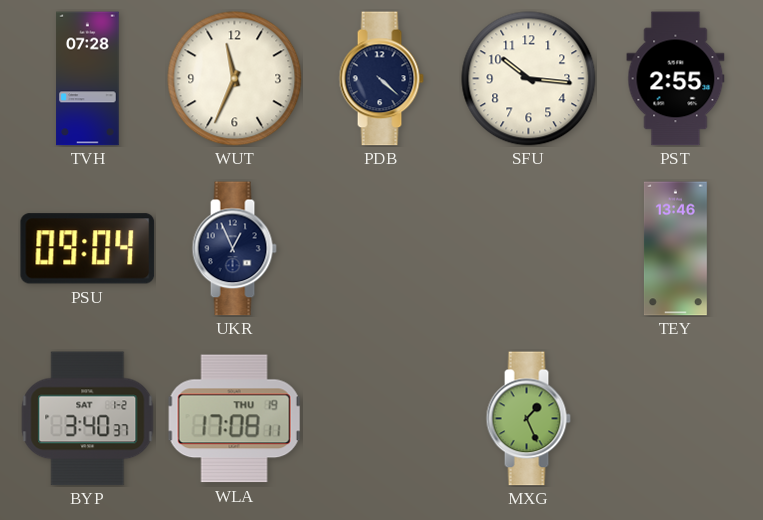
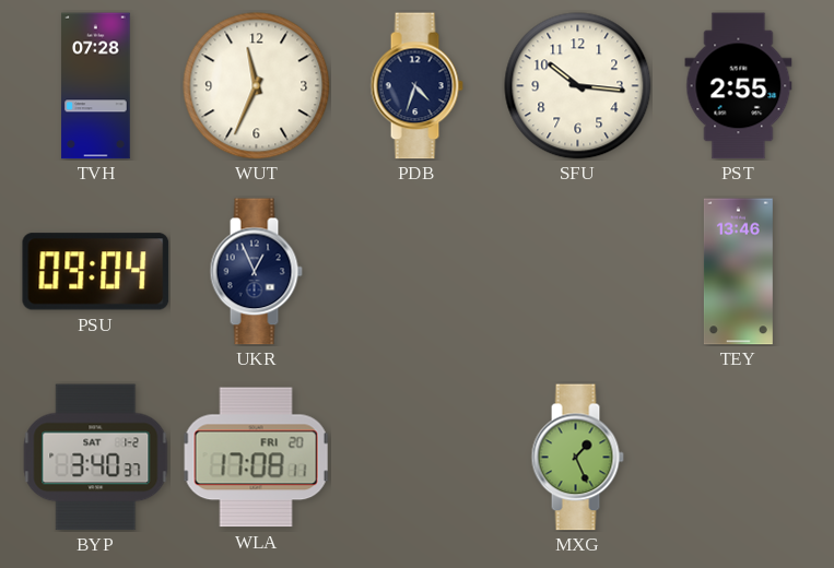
PDB: 4:22 -> 4:33 (416, 86)
WLA date: THU 19 -> FRI 20 (257, 458)
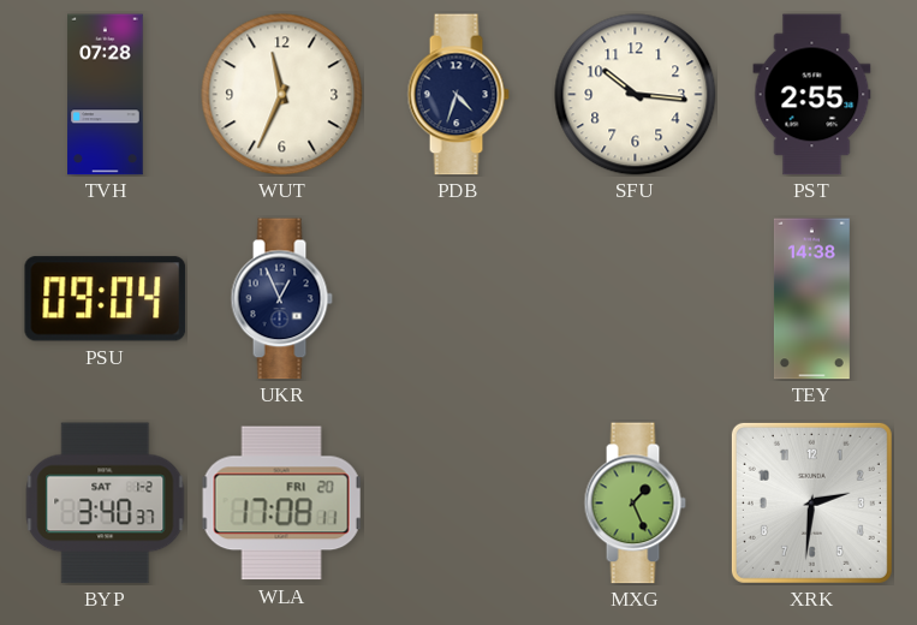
TEY: 13:46 -> 14:38 (811, 299)
XRK: none -> 2:31 (811, 502)
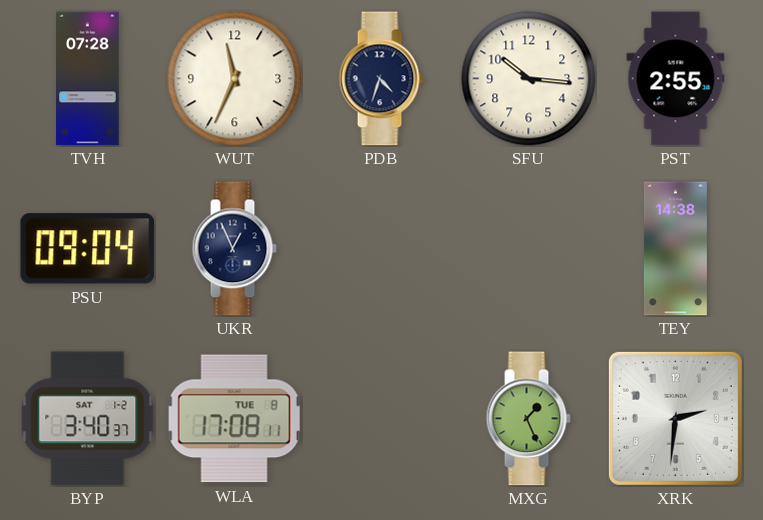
WLA date: FRI 20 -> TUE 8 (235, 419)
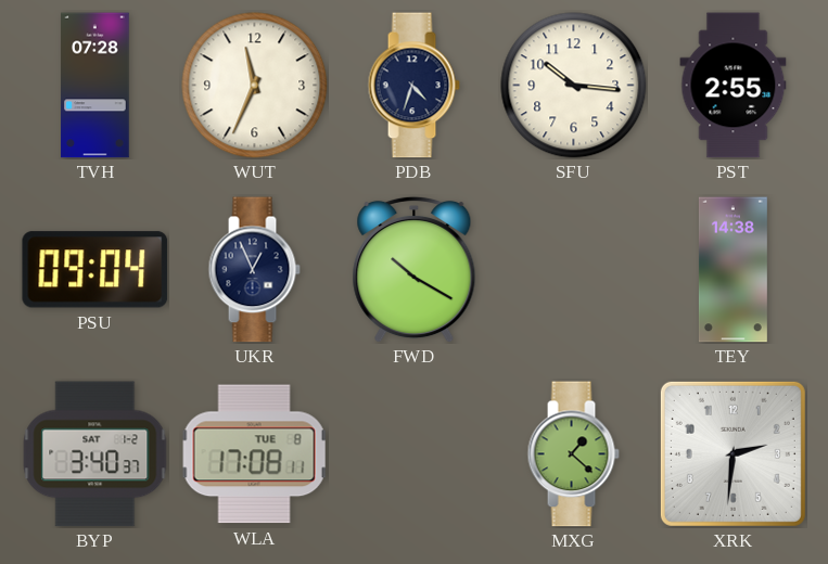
FWD: none -> 10:20 (415, 269)
MXG: 1:26 -> 1:22 (573, 454)
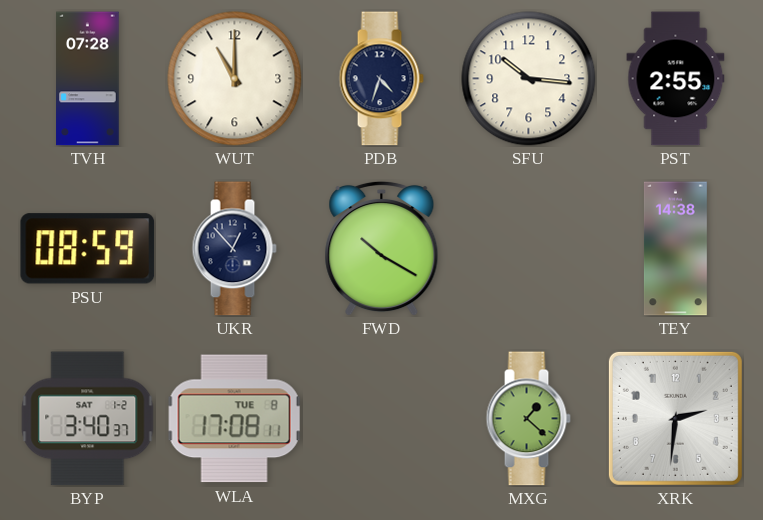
WUT: 11:34 -> 11:00 (235, 79)
PSU: 09:04 -> 08:59 (88, 249)
UKR: 12:56 -> 12:53 (234, 249)
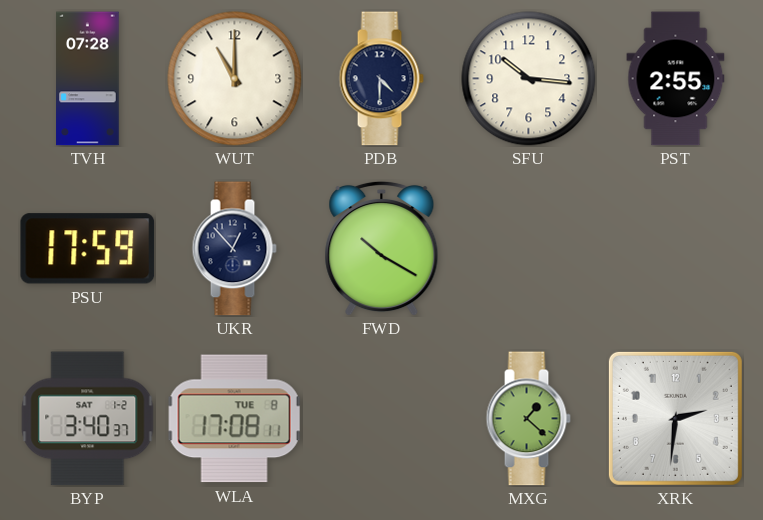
PDB: 4:33 -> 4:30 (381, 79)
PSU: 08:59 -> 17:59 (88, 249)
TEY: 14:38 -> none (675, 249)
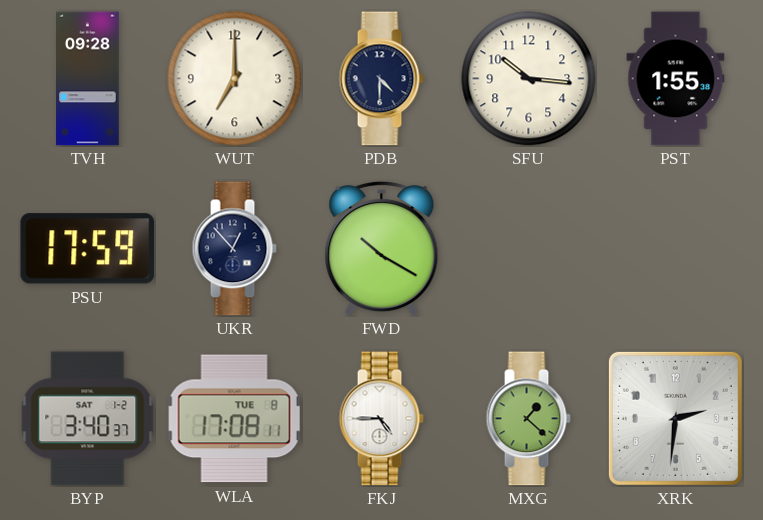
TVH: 07:28 -> 09:28 (88, 79)
WUT: 11:00 -> 7:00 (235, 79)
PST: 2:55 -> 1:55 (676, 79)
FKJ: none -> 4:45 (381, 419)
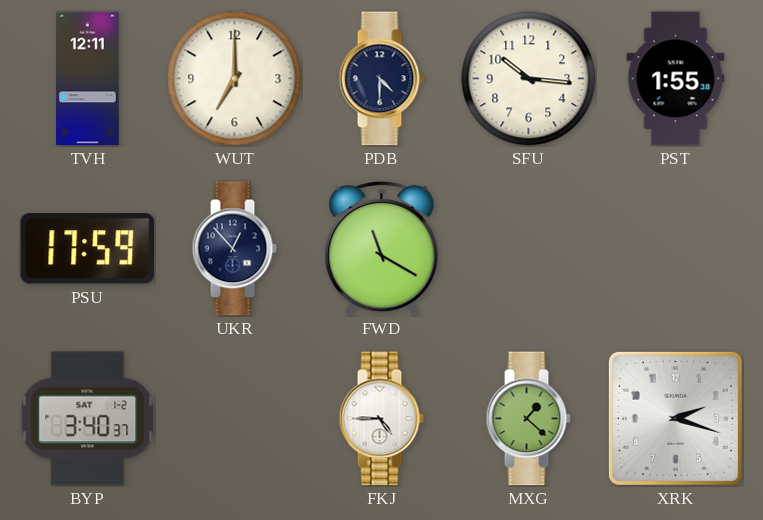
TVH: 09:28 -> 12:11 (88, 79)
FWD: 10:20 -> 11:20 (382, 248)
WLA: 17:08 -> none (235, 419)
XRK: 2:31 -> 2:18 (675, 418)
